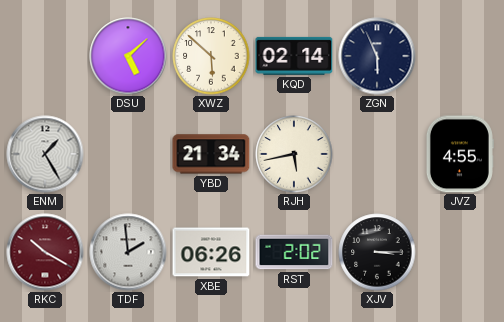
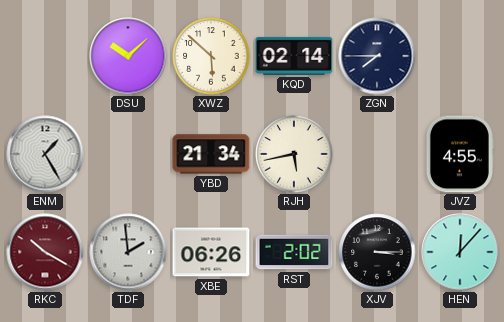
DSU: 5:08 -> 10:08 (128, 56)
ZGN: 5:56 -> 7:45 (377, 56)
HEN: none -> 12:07 (460, 252)
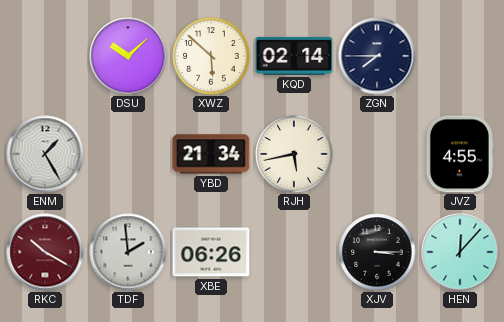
RST: 2:02 -> none (294, 252)
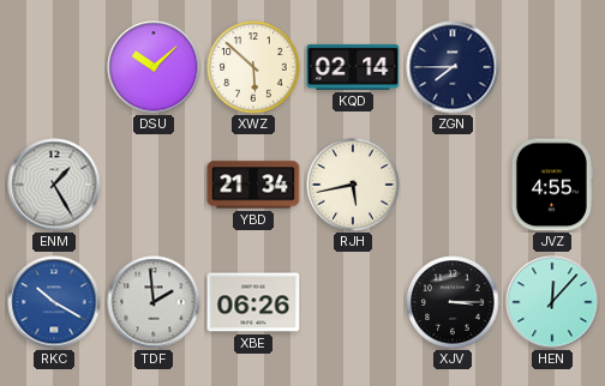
RKC dial: burgundy -> blue (54, 302)
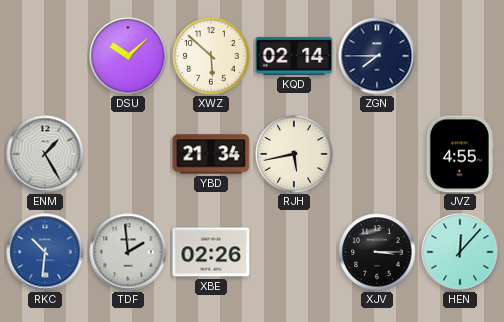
RKC: 10:20 -> 10:31 (45, 252)
XBE: 06:26 -> 02:26 (211, 252)
